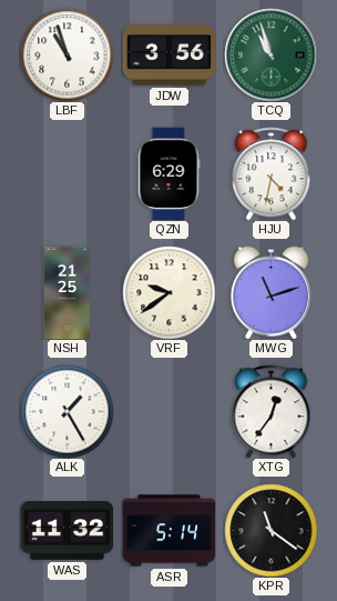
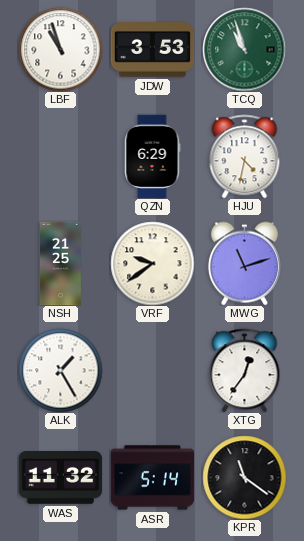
JDW: 3:56 -> 3:53 (152, 50)
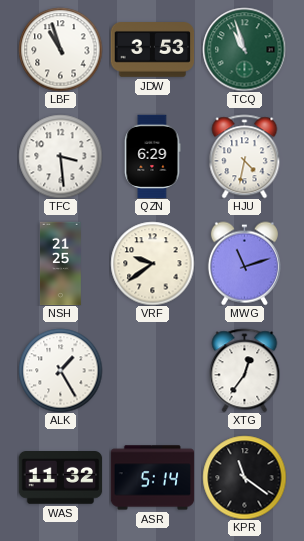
TFC: none -> 3:29 (60, 156)
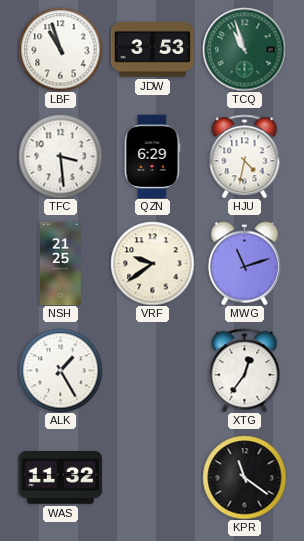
ASR: 5:14 -> none (152, 478)
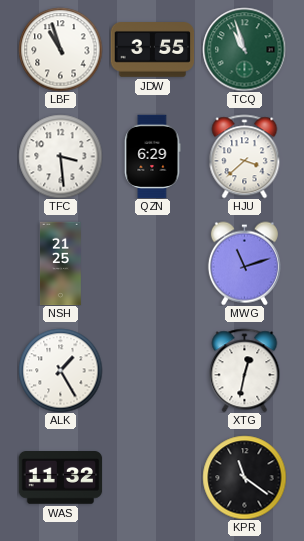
JDW: 3:53 -> 3:55 (152, 50)
HJU: 4:32 -> 3:38 (245, 156)
VRF: 9:39 -> none (152, 263)
XTG: 12:36 -> 12:32 (245, 370)
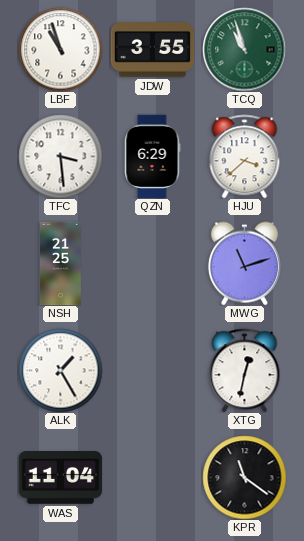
WAS: 11:32 -> 11:04 (60, 478)
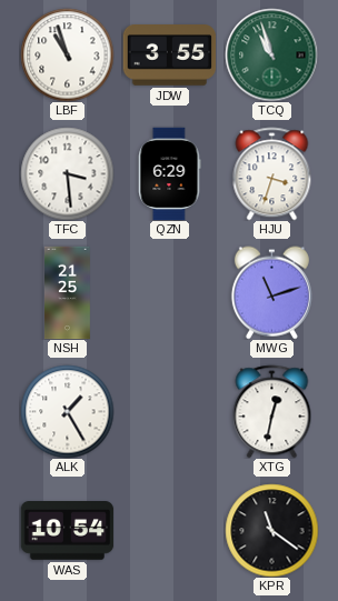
HJU: 3:38 -> 3:33 (272, 173)
WAS: 11:04 -> 10:54 (67, 531)
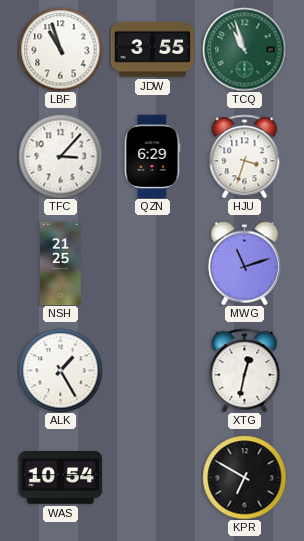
TFC: 3:29 -> 3:07 (60, 156)
KPR: 11:21 -> 6:50 (244, 477)
